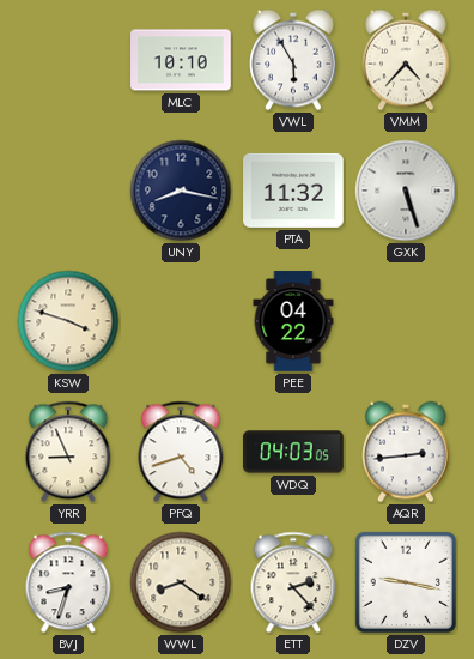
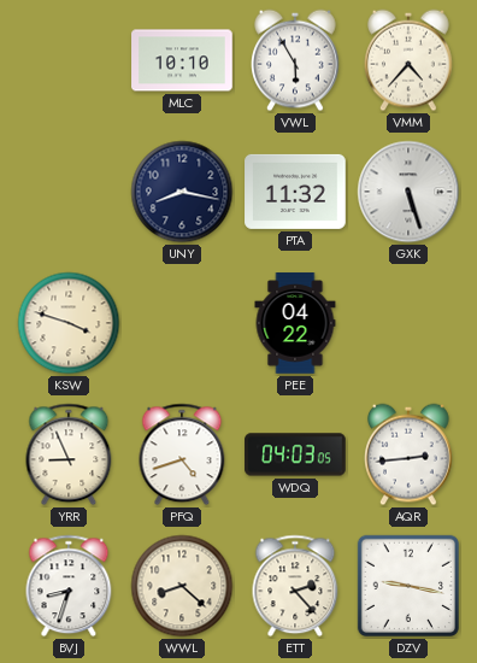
WWL: 8:21 -> 8:22 (182, 586)
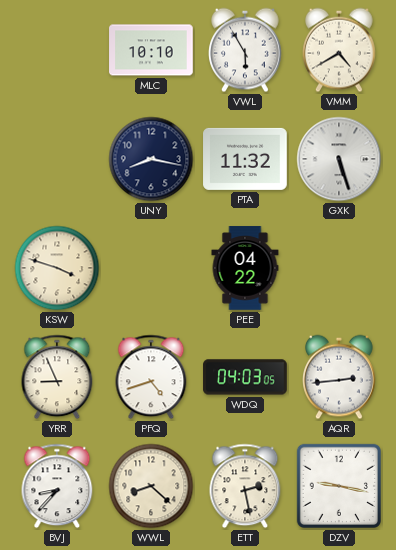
VMM: 4:37 -> 4:40 (340, 50)
BVJ: 8:33 -> 8:37 (57, 486)
ETT: 2:23 -> 2:28 (245, 486)
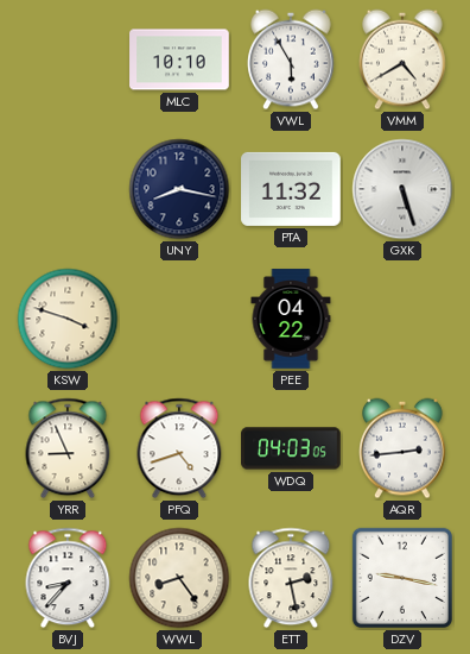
WWL: 8:22 -> 8:24 (179, 578)
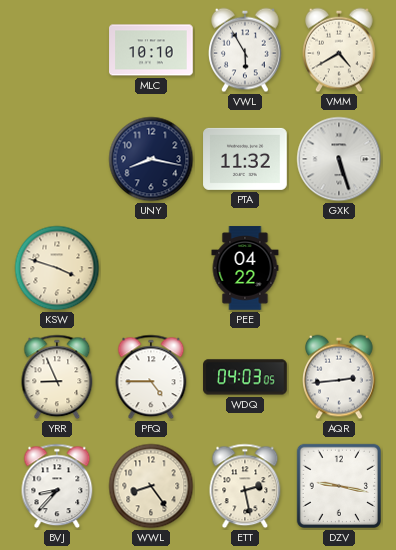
PFQ: 4:42 -> 4:45 (151, 377)
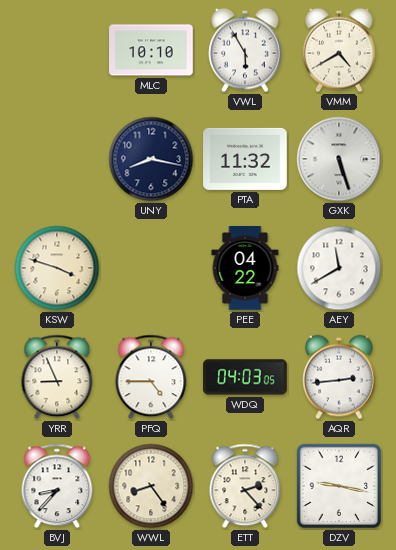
AEY: none -> 11:40 (339, 268)
ETT: 2:28 -> 2:23 (245, 486)
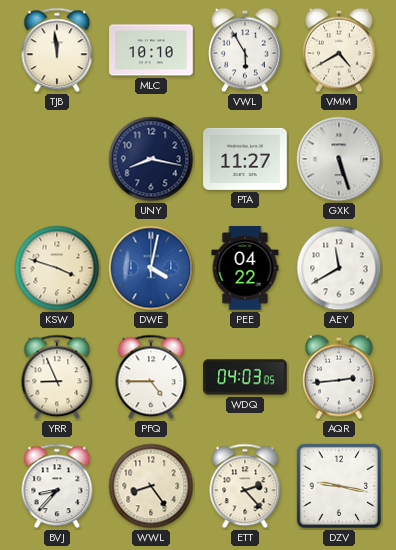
TJB: none -> 11:59 (57, 50)
PTA: 11:32 -> 11:27 (245, 159)
DWE: none -> 4:02 (151, 268)
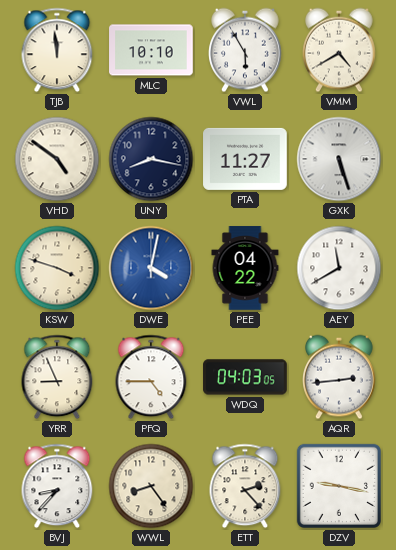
VHD: none -> 4:51 (57, 159)
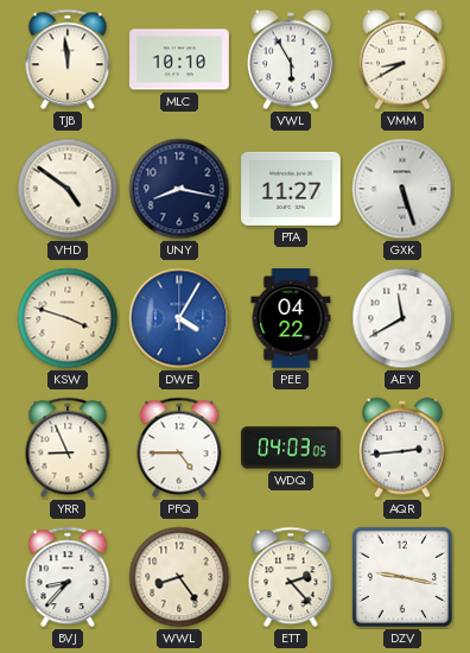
VMM: 4:40 -> 8:40 (404, 59)
DWE: 4:02 -> 4:05 (179, 318)
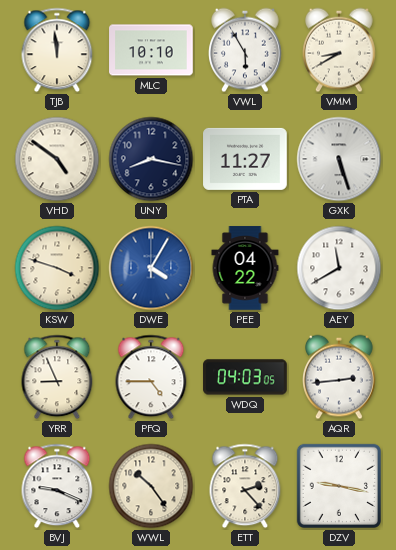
BVJ: 8:37 -> 9:19 (57, 486)
WWL: 8:24 -> 10:24 (151, 486)
